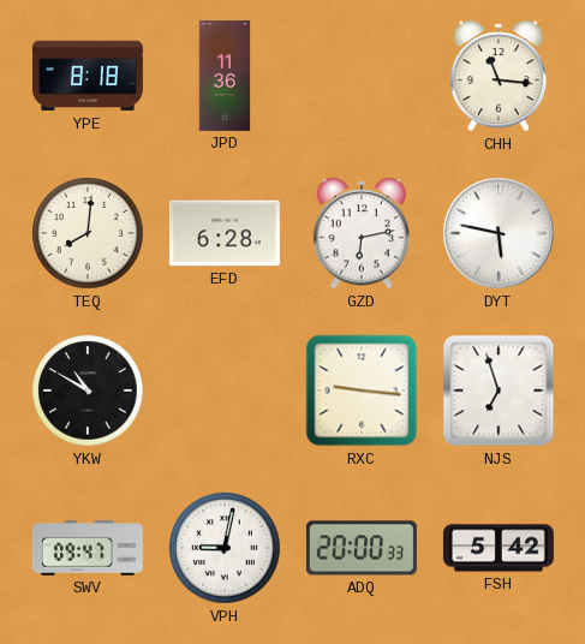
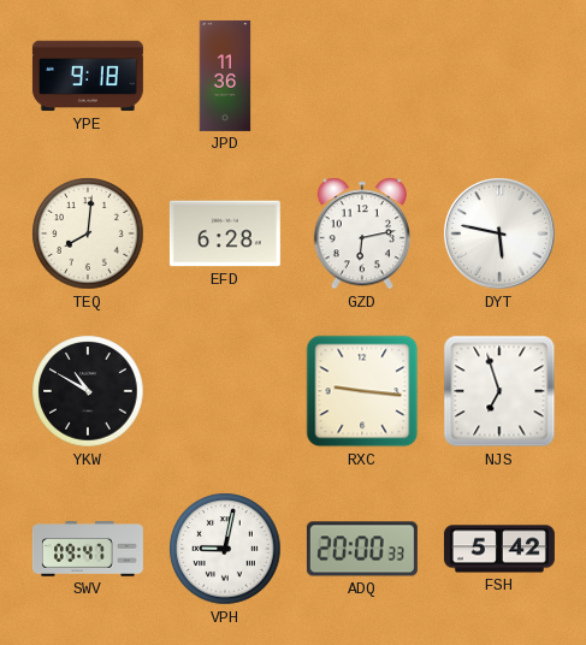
YPE: 8:18 -> 9:18 (88, 76)
CHH: 11:16 -> none (497, 76)
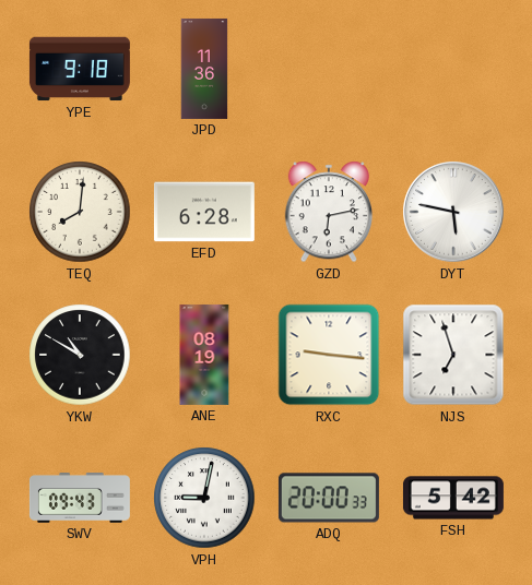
ANE: none -> 08:19 (204, 355)
SWV: 09:47 -> 09:43 (80, 498)
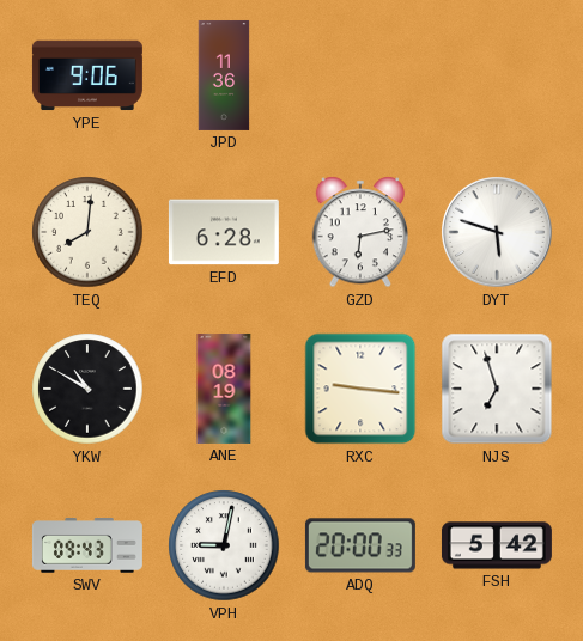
YPE: 9:18 -> 9:06 (87, 75)
DYT: 5:47 -> 5:48 (497, 232)
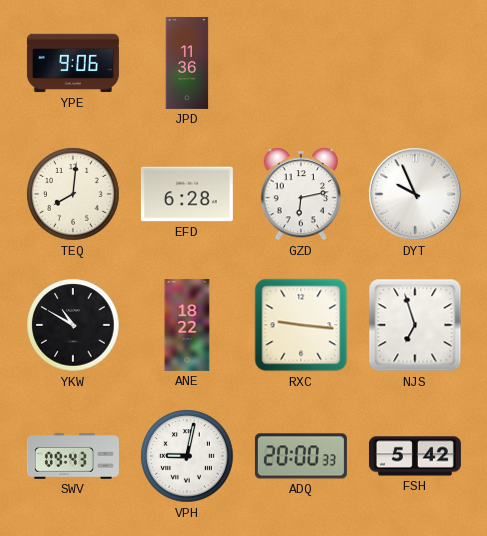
DYT: 5:48 -> 9:56 (415, 194)
ANE: 08:19 -> 18:22 (187, 325)
